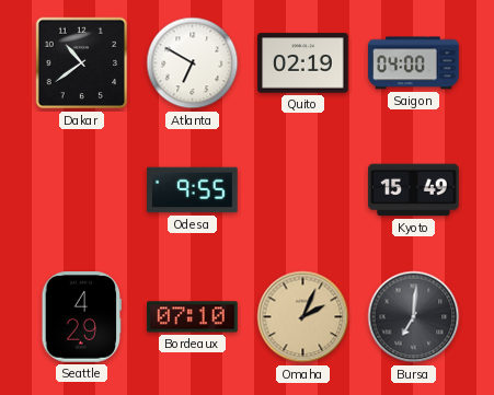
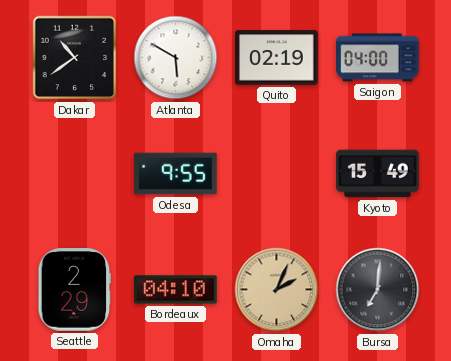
Atlanta: 6:50 -> 5:50 (176, 58)
Seattle: 4:29 -> 2:29 (75, 290)
Bordeaux: 07:10 -> 04:10 (176, 290)
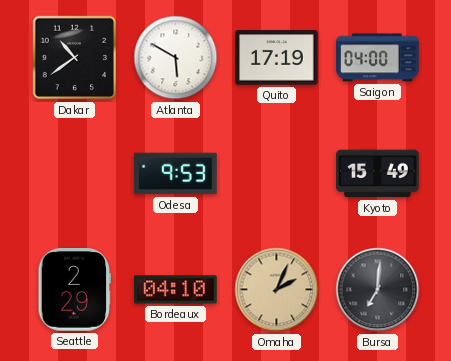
Quito: 02:19 -> 17:19 (277, 58)
Odesa: 9:55 -> 9:53 (176, 174)
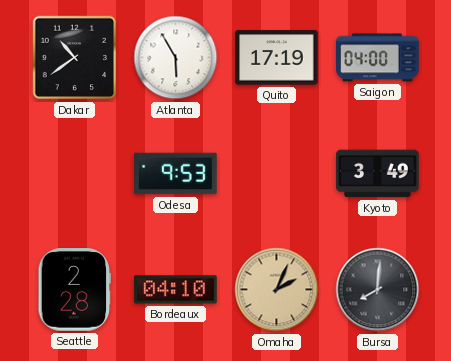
Atlanta: 5:50 -> 5:55 (176, 58)
Kyoto: 15:49 -> 3:49 (378, 174)
Seattle: 2:29 -> 2:28 (75, 290)
Bursa: 7:01 -> 8:01 (378, 290)
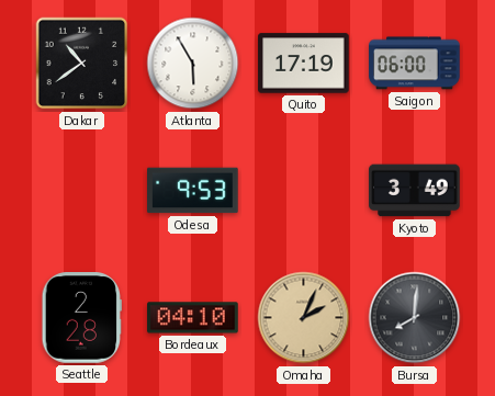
Saigon: 04:00 -> 06:00 (415, 64)
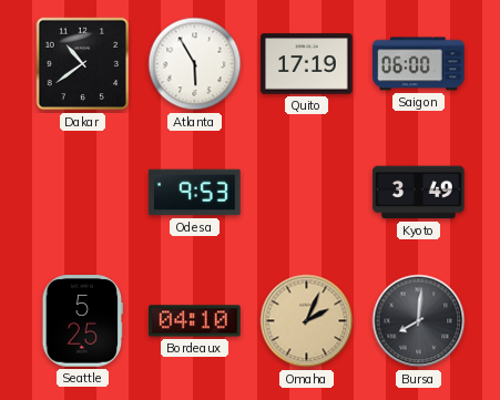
Seattle: 2:28 -> 5:25 (83, 321)
